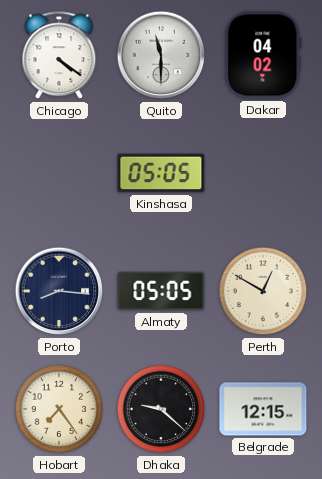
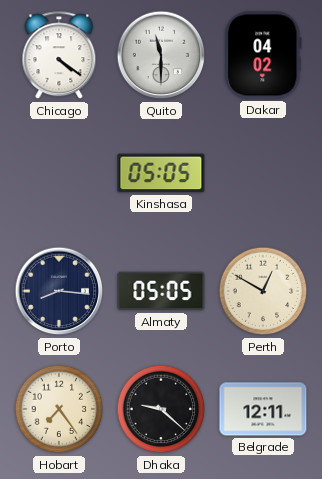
Belgrade: 12:15 -> 12:11 (263, 409)
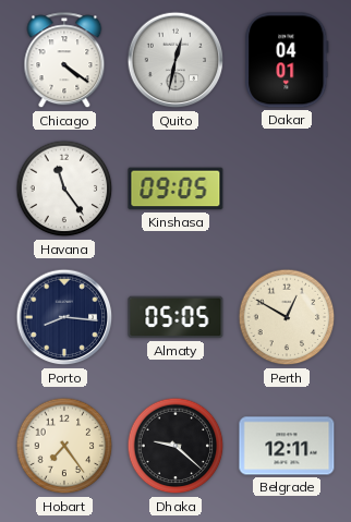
Quito: 11:30 -> 12:32 (175, 60)
Dakar: 04:02 -> 04:01 (287, 60)
Havana: none -> 11:24 (64, 189)
Kinshasa: 05:05 -> 09:05 (175, 189)
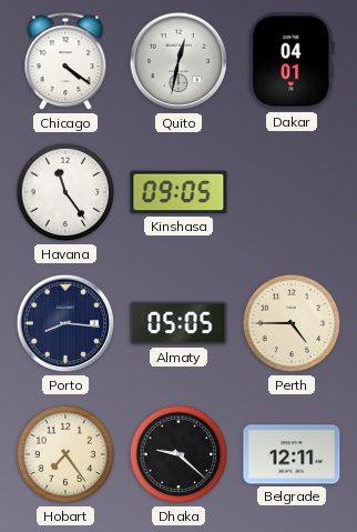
Perth: 12:50 -> 4:45 (292, 323)
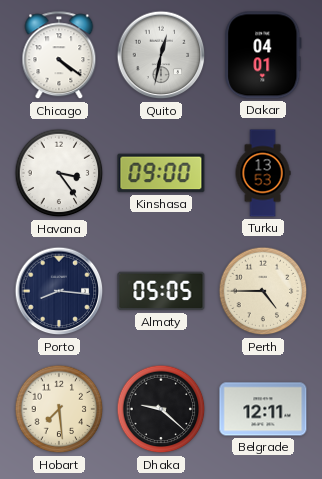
Havana: 11:24 -> 3:24 (59, 173)
Kinshasa: 09:05 -> 09:00 (161, 173)
Turku: none -> 13:53 (263, 173)
Hobart: 7:24 -> 7:29 (59, 409)
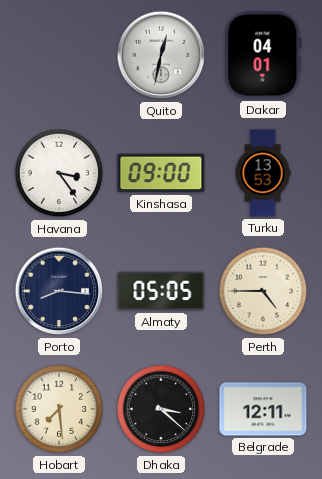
Chicago: 4:21 -> none (59, 56)
Dhaka: 9:22 -> 3:22 (161, 409)
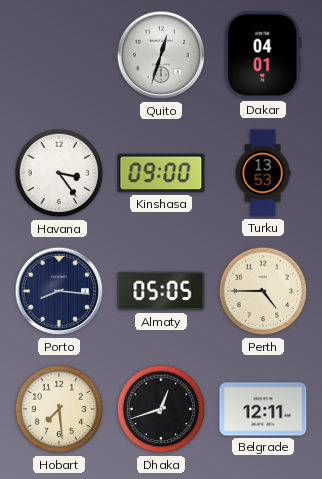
Quito: 12:32 -> 12:33 (161, 55)
Dhaka: 3:22 -> 12:42 (161, 409)
